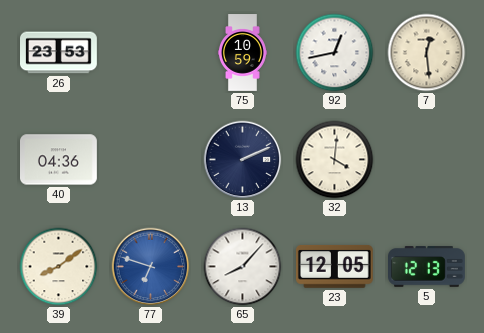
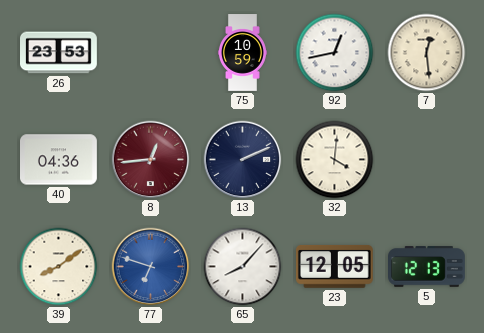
8: none -> 12:44 (151, 160)
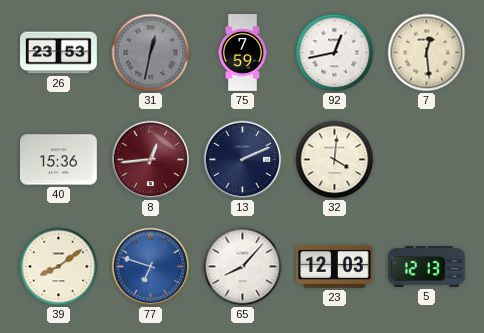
31: none -> 12:32 (151, 53)
75: 10:59 -> 7:59 (242, 53)
40: 04:36 -> 15:36 (59, 160)
23: 12:05 -> 12:03 (334, 266)
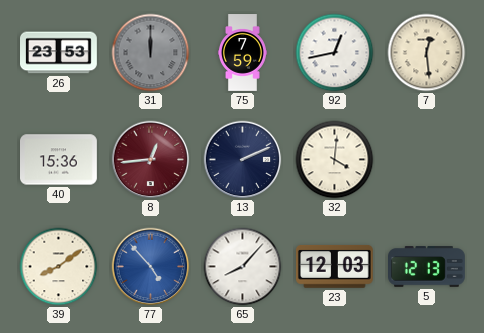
31: 12:32 -> 12:00 (151, 53)
77: 6:48 -> 4:53 (151, 267)
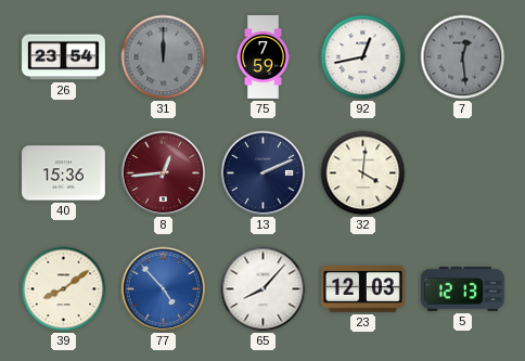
26: 23:53 -> 23:54 (64, 57)
7 dial: cream -> grey (463, 57)
